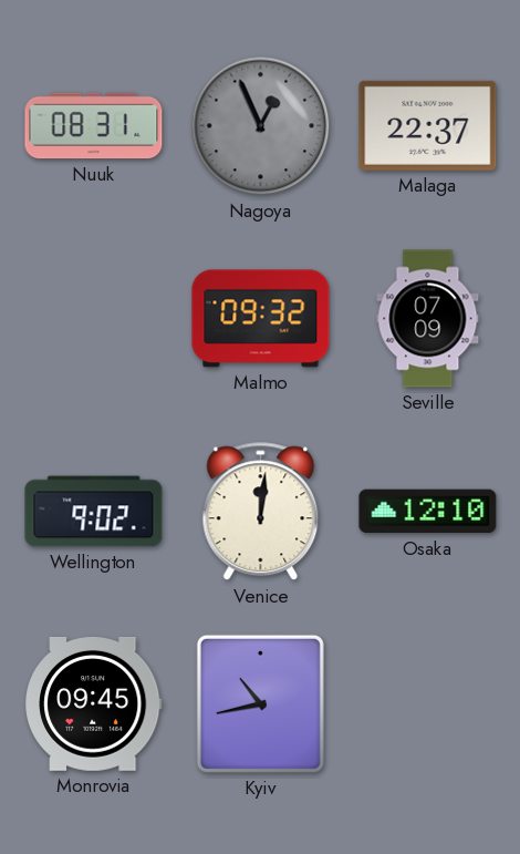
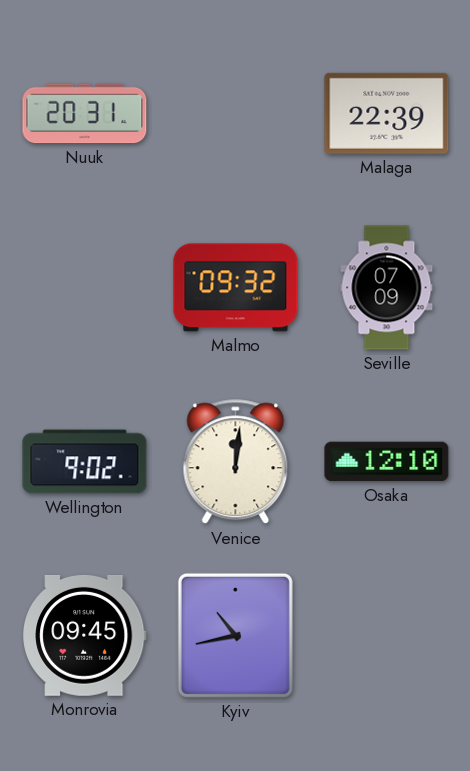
Nuuk: 08:31 -> 20:31 (85, 114)
Nagoya: 12:56 -> none (261, 126)
Malaga: 22:37 -> 22:39 (387, 113)
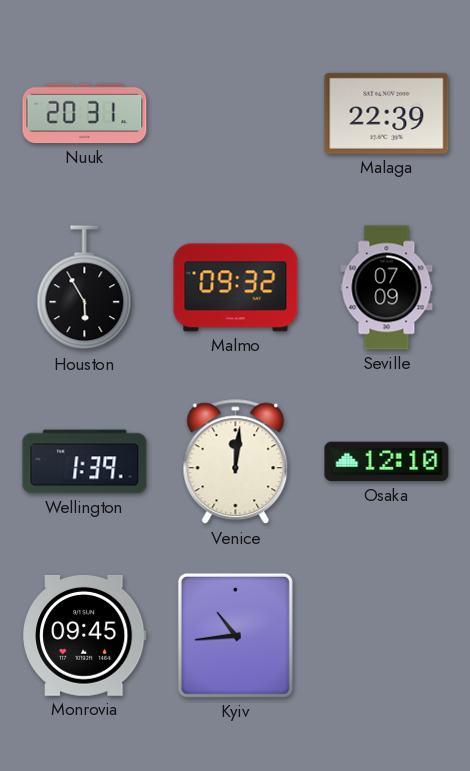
Houston: none -> 5:55 (85, 288)
Wellington: 9:02 -> 1:39 (85, 462)
Kyiv: 10:43 -> 10:44 (235, 635)
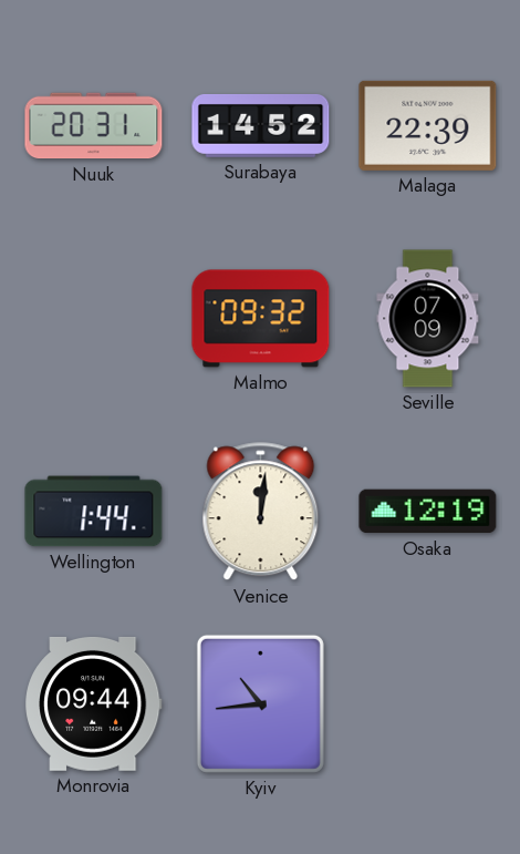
Surabaya: none -> 14:52 (261, 125)
Houston: 5:55 -> none (85, 288)
Wellington: 1:39 -> 1:44 (94, 512)
Osaka: 12:10 -> 12:19 (428, 512)
Monrovia: 09:45 -> 09:44 (94, 703)
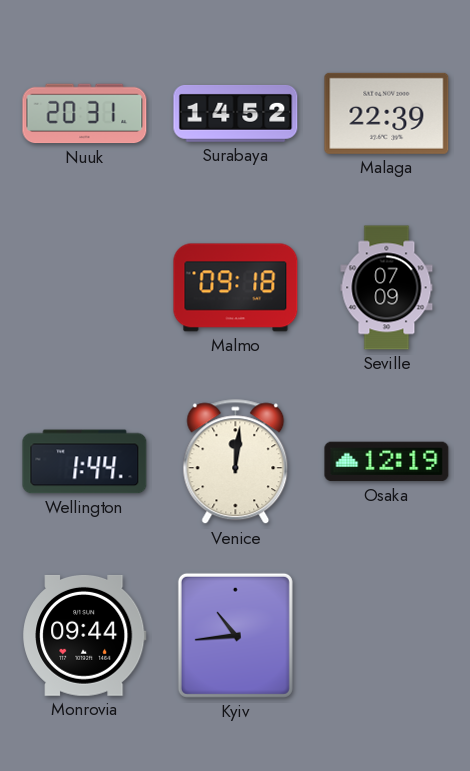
Malmo: 09:32 -> 09:18 (236, 288)
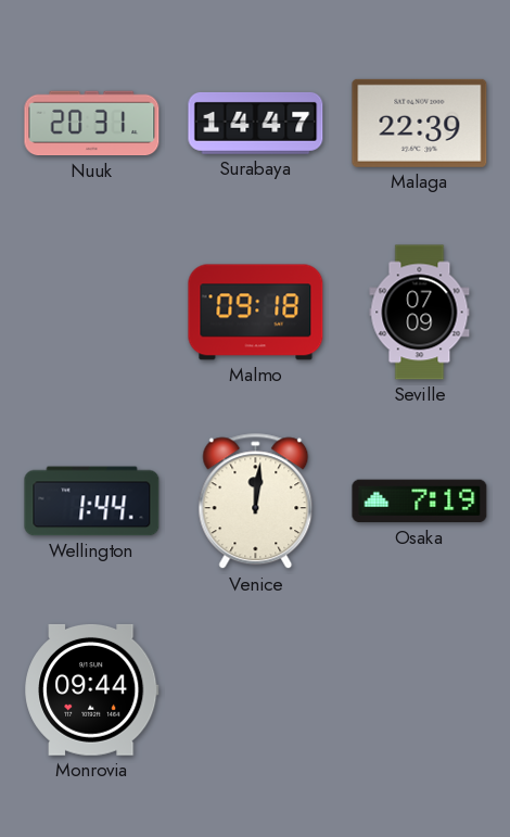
Surabaya: 14:52 -> 14:47 (256, 123)
Osaka: 12:19 -> 7:19 (420, 502)
Kyiv: 10:44 -> none (235, 635)
